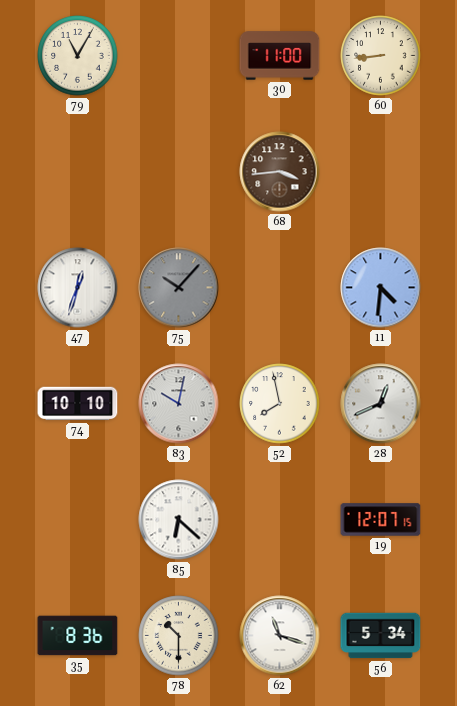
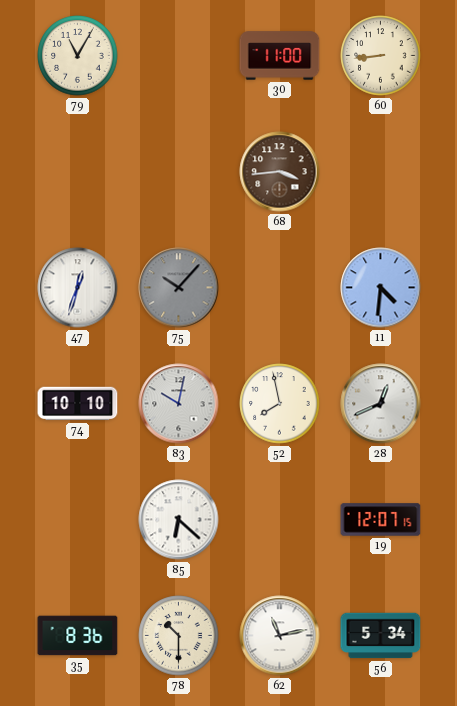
62: 11:18 -> 11:13 (280, 636)
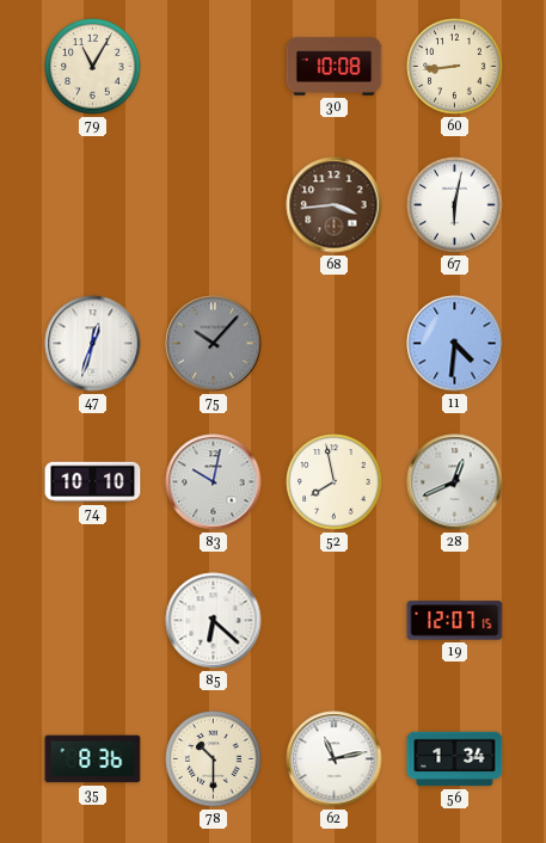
30: 11:00 -> 10:08 (335, 67)
67: none -> 6:02 (455, 205)
56: 5:34 -> 1:34 (455, 759)
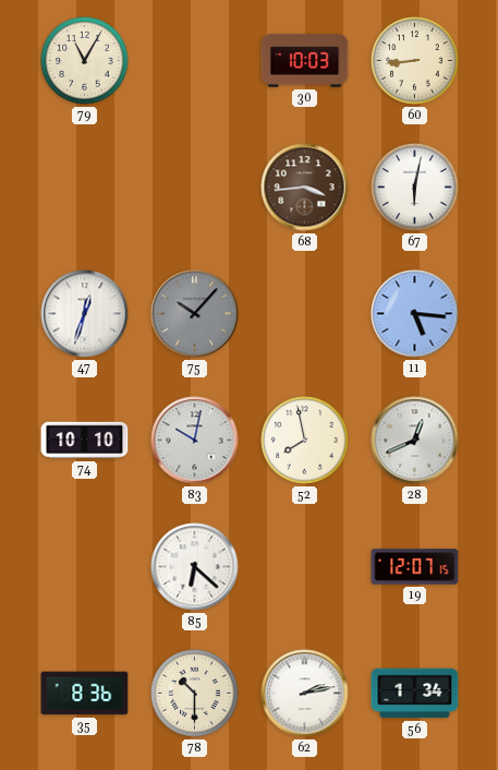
30: 10:08 -> 10:03 (305, 61)
11: 4:31 -> 5:16 (415, 314)
62: 11:13 -> 2:13 (305, 694)
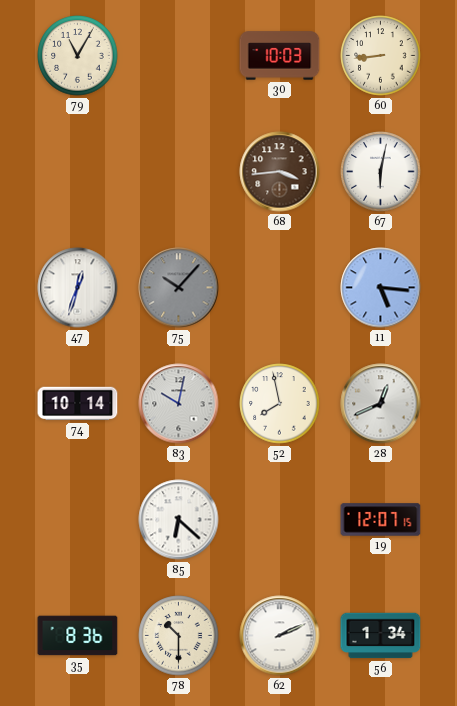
74: 10:10 -> 10:14 (78, 404)
62: 2:13 -> 2:11 (280, 636)
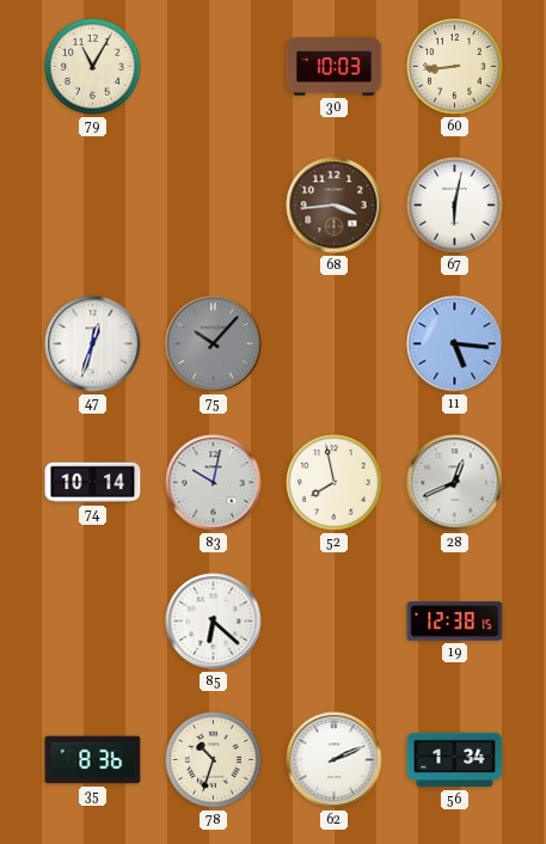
19: 12:07 -> 12:38 (455, 622)
78: 10:30 -> 10:33 (214, 760)
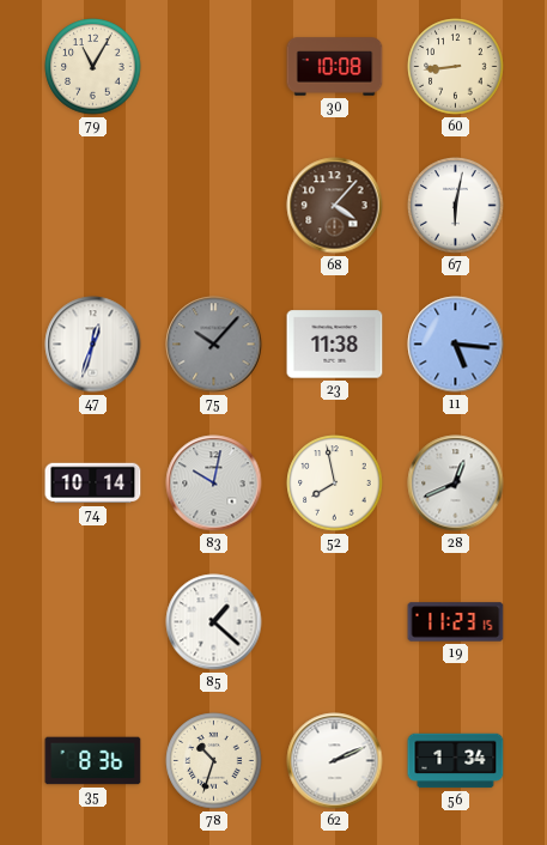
30: 10:03 -> 10:08 (335, 67)
68: 3:44 -> 4:07 (335, 206)
23: none -> 11:38 (335, 345)
85: 6:22 -> 1:22 (214, 622)
19: 12:38 -> 11:23 (456, 622)
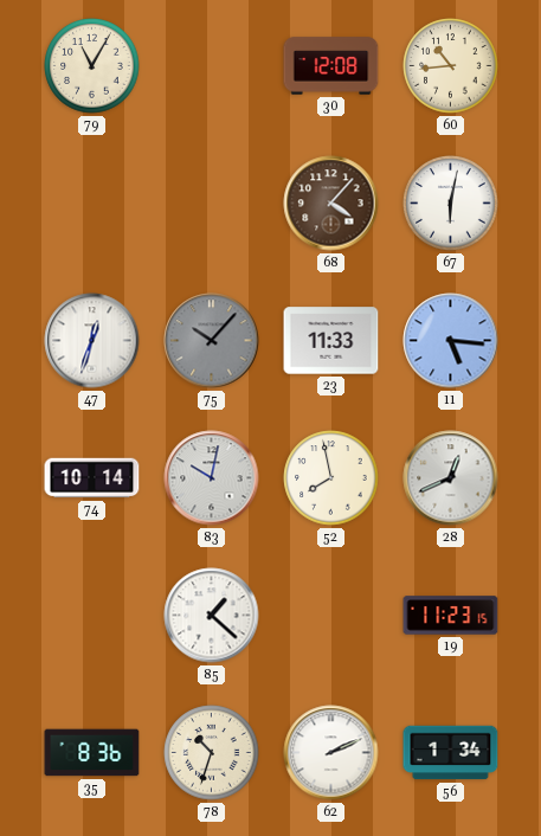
30: 10:08 -> 12:08 (331, 66)
60: 8:44 -> 10:44 (451, 66)
23: 11:38 -> 11:33 (331, 341)
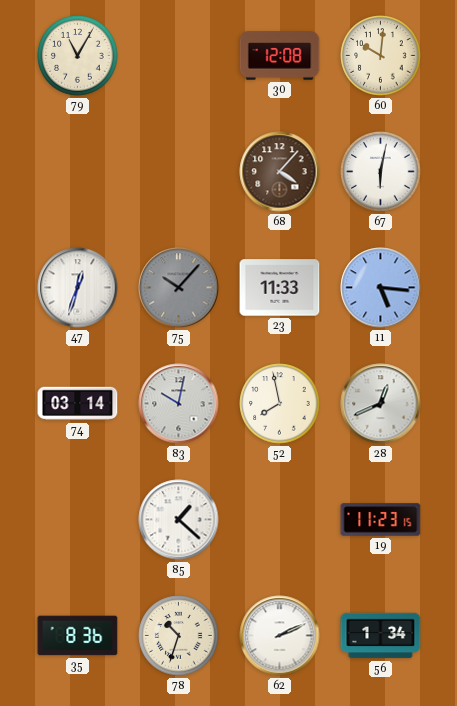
60: 10:44 -> 10:01 (381, 56)
74: 10:14 -> 03:14 (78, 404)
